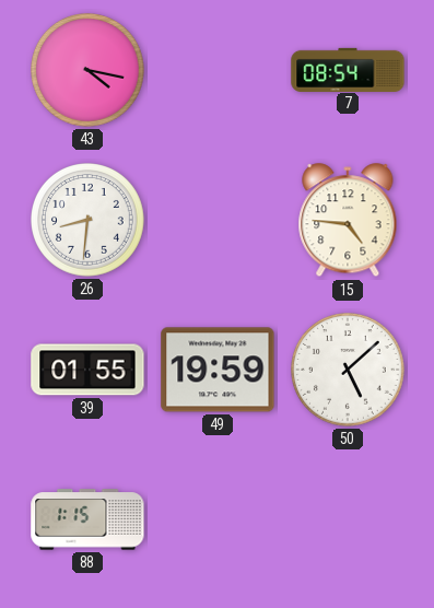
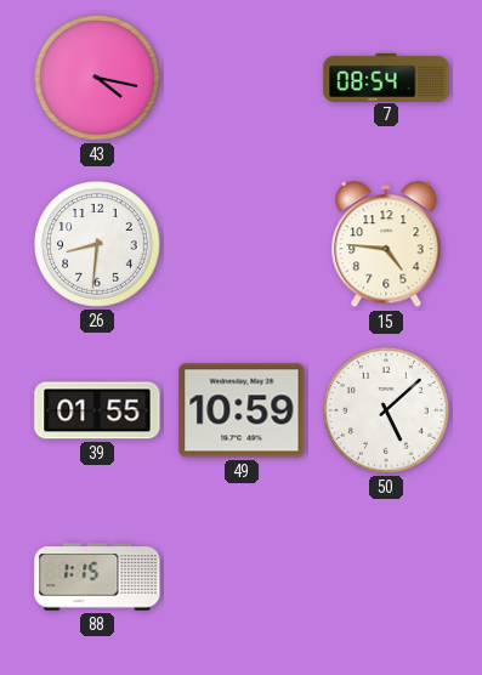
49: 19:59 -> 10:59 (242, 410)
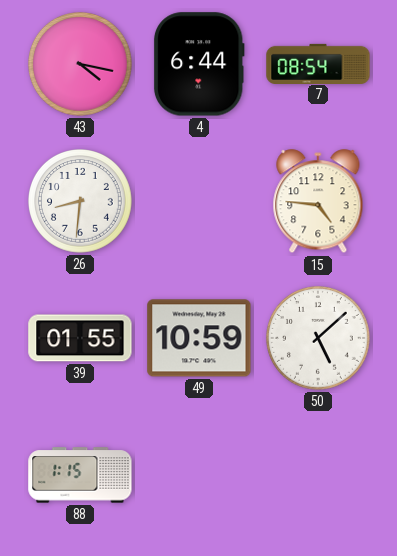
4: none -> 6:44 (199, 64)
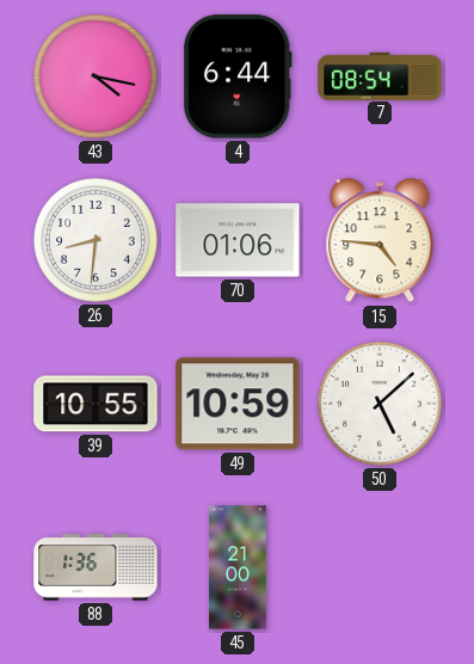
70: none -> 01:06 (238, 240)
39: 01:55 -> 10:55 (96, 404)
88: 1:15 -> 1:36 (96, 567)
45: none -> 21:00 (238, 567)
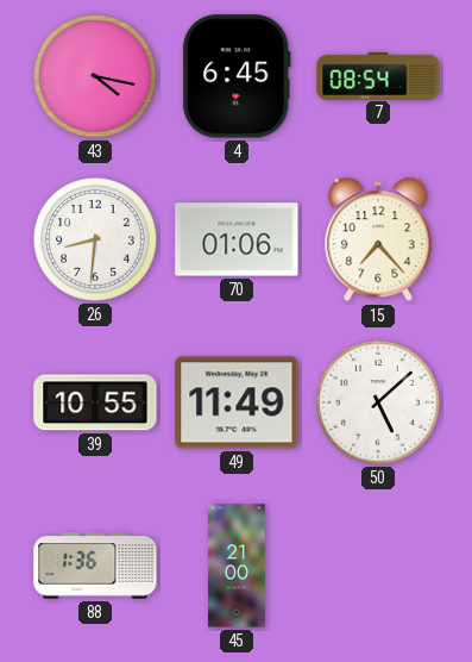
4: 6:44 -> 6:45 (237, 76)
15: 4:46 -> 7:23 (378, 241)
49: 10:59 -> 11:49 (237, 402)
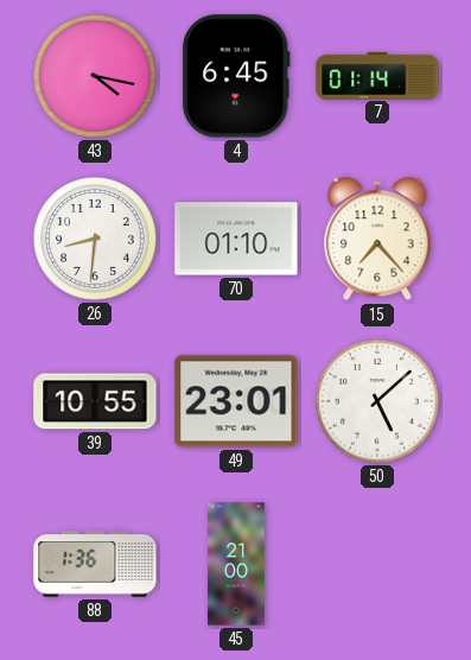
7: 08:54 -> 01:14 (377, 75)
70: 01:06 -> 01:10 (236, 239)
49: 11:49 -> 23:01 (236, 401)
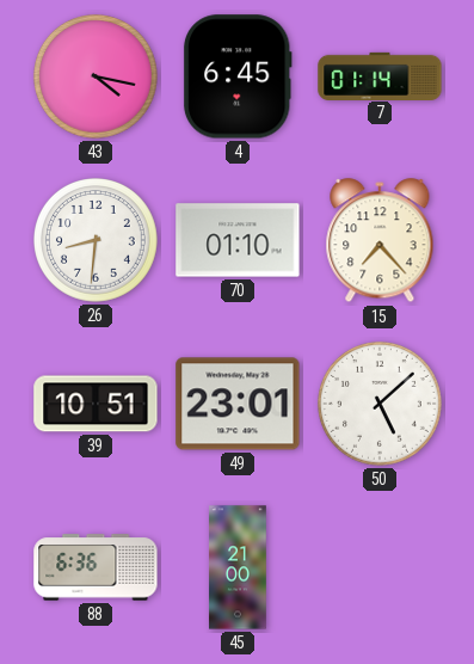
39: 10:55 -> 10:51 (96, 404)
88: 1:36 -> 6:36 (96, 567)
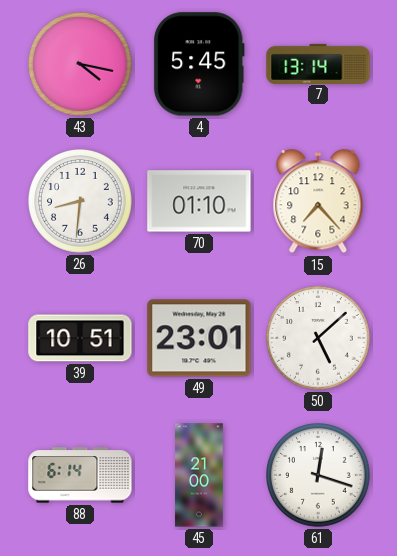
4: 6:45 -> 5:45 (199, 64)
7: 01:14 -> 13:14 (318, 63)
88: 6:36 -> 6:14 (80, 475)
61: none -> 12:18 (319, 476)
